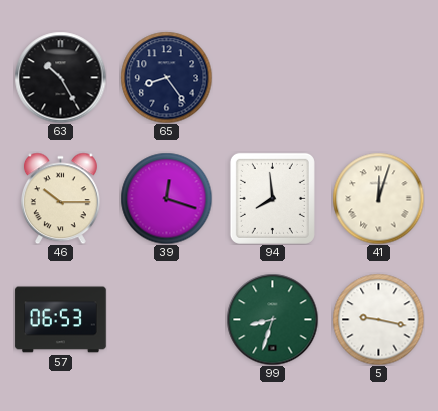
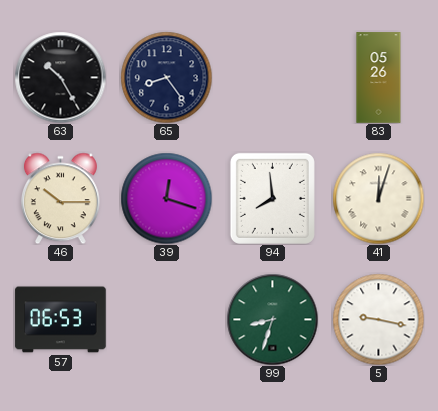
83: none -> 05:26 (379, 78)
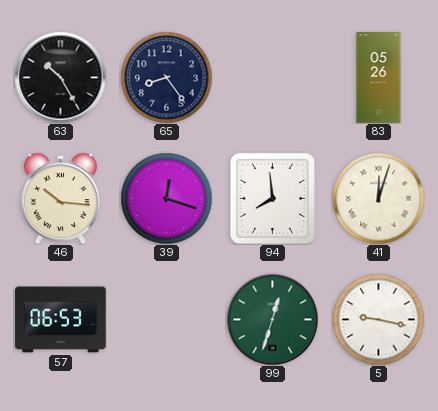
46: 10:15 -> 10:16 (60, 198)
99: 8:33 -> 12:33 (272, 319)
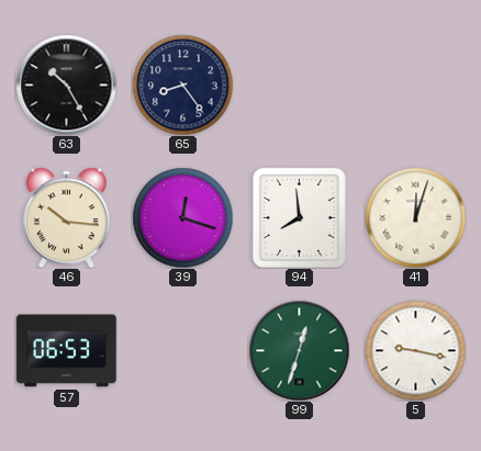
83: 05:26 -> none (379, 78)
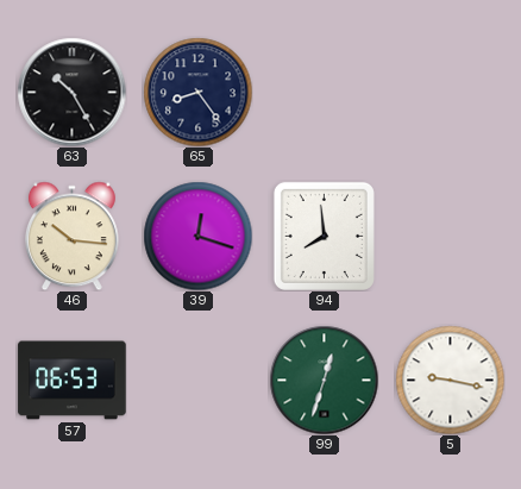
41: 12:03 -> none (415, 217)
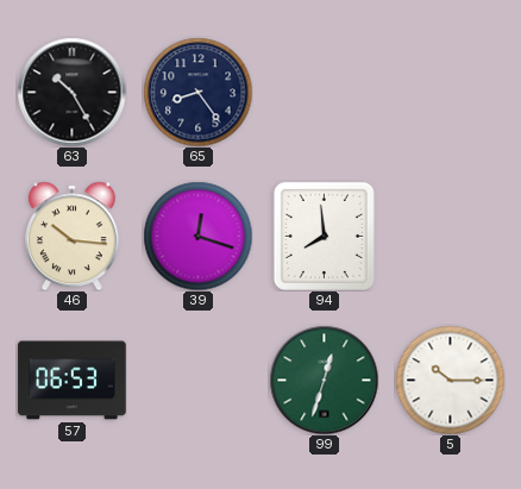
5: 9:17 -> 10:15 (450, 380)
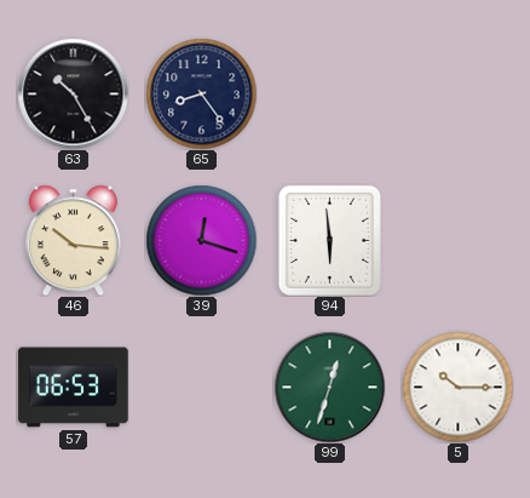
94: 7:59 -> 5:59 (329, 240)
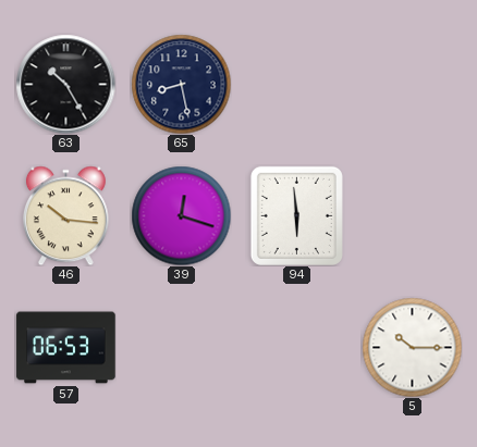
65: 8:24 -> 8:28 (181, 84)
99: 12:33 -> none (329, 387)
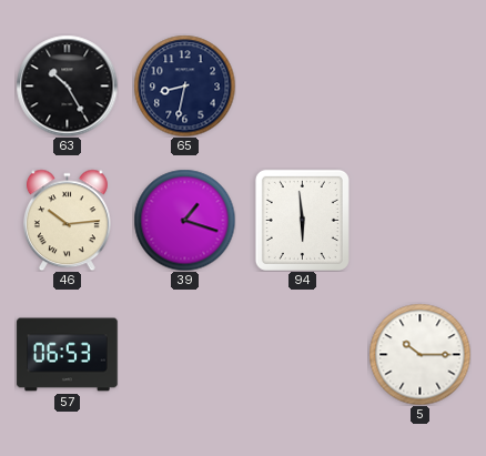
65: 8:28 -> 8:32 (184, 85)
46: 10:16 -> 10:14 (67, 220)
39: 12:18 -> 1:18 (184, 220)
